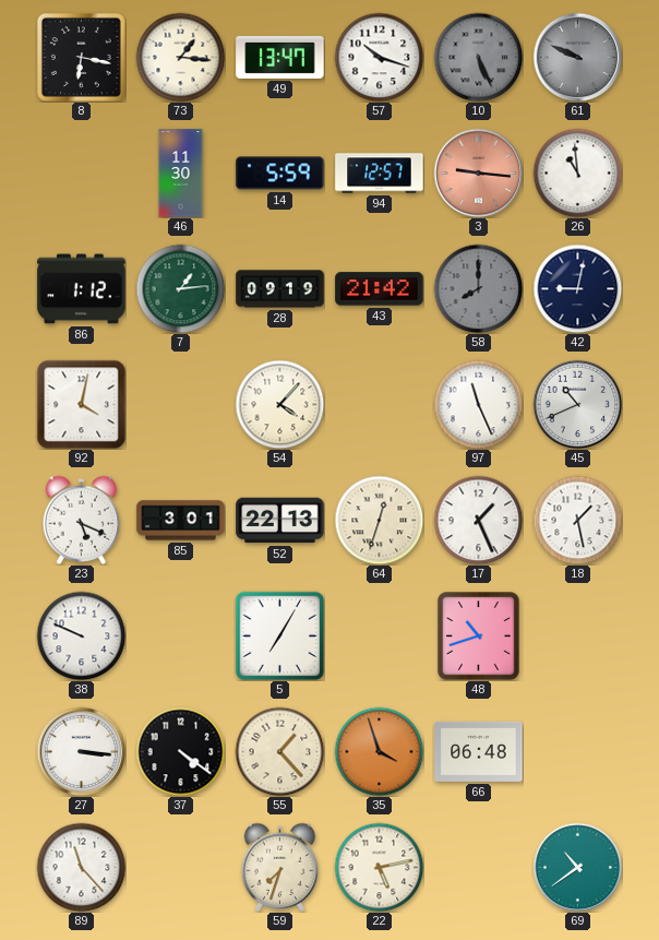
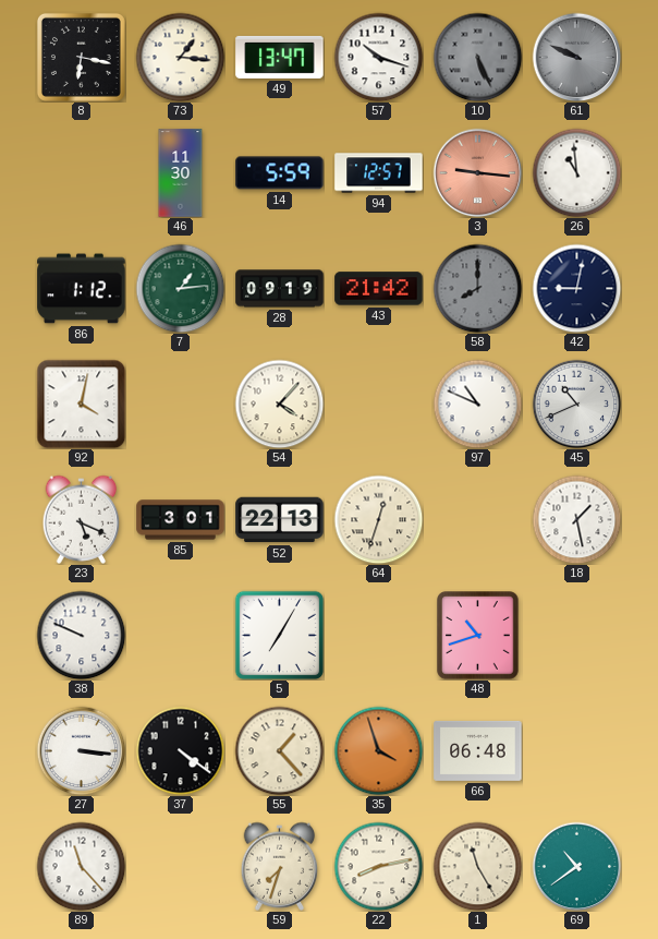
97: 11:26 -> 10:49 (477, 404)
17: 1:26 -> none (478, 520)
22: 5:13 -> 8:13 (378, 866)
1: none -> 11:25 (477, 866)
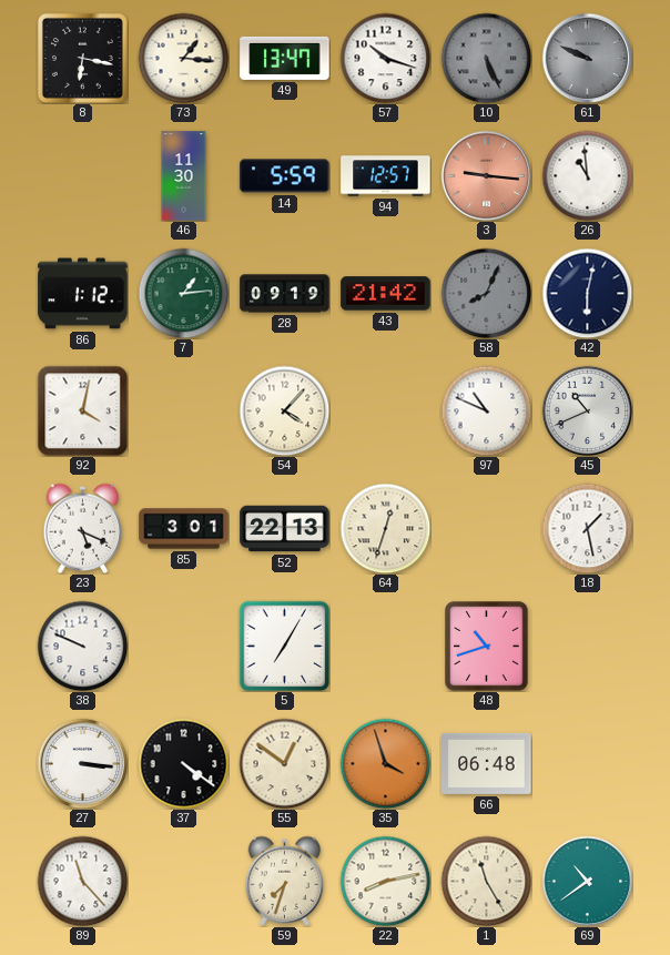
58: 8:00 -> 8:04 (486, 293)
42: 9:02 -> 6:02 (587, 293)
55: 1:23 -> 12:51 (284, 763)
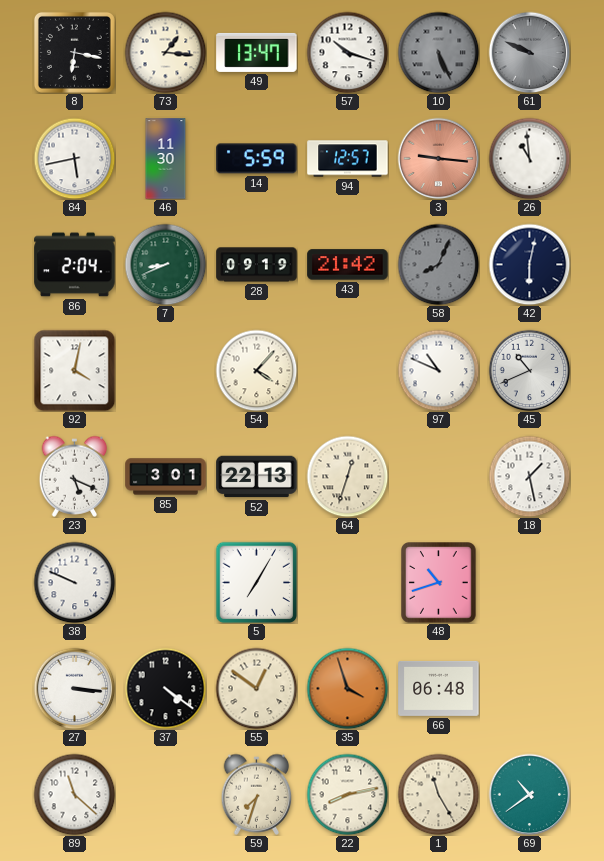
84: none -> 5:43 (74, 158)
86: 1:12 -> 2:04 (75, 265)
7: 1:14 -> 8:41 (165, 264)
89: 11:23 -> 11:22 (74, 794)
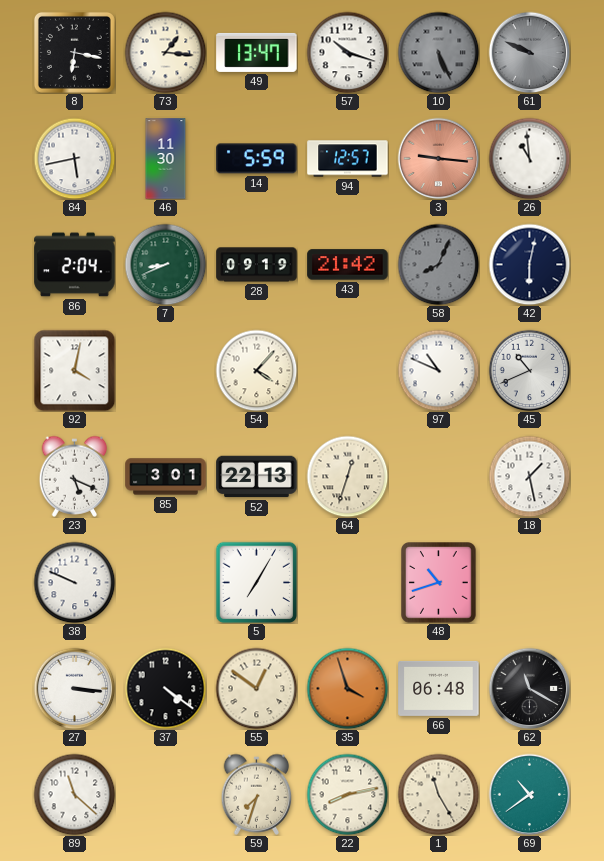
62: none -> 11:20 (529, 688)
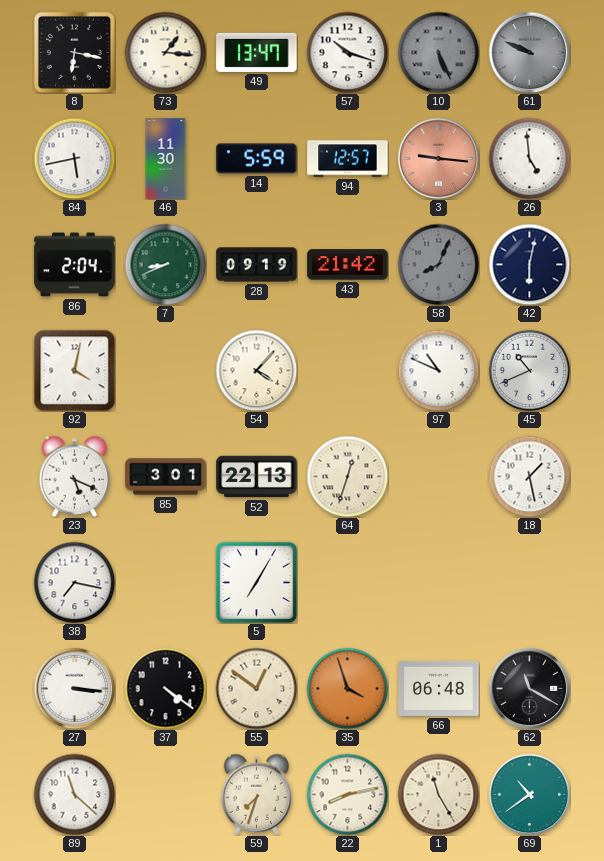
26: 10:59 -> 4:59 (529, 158)
38: 9:49 -> 7:17 (74, 582)
48: 10:42 -> none (439, 583)
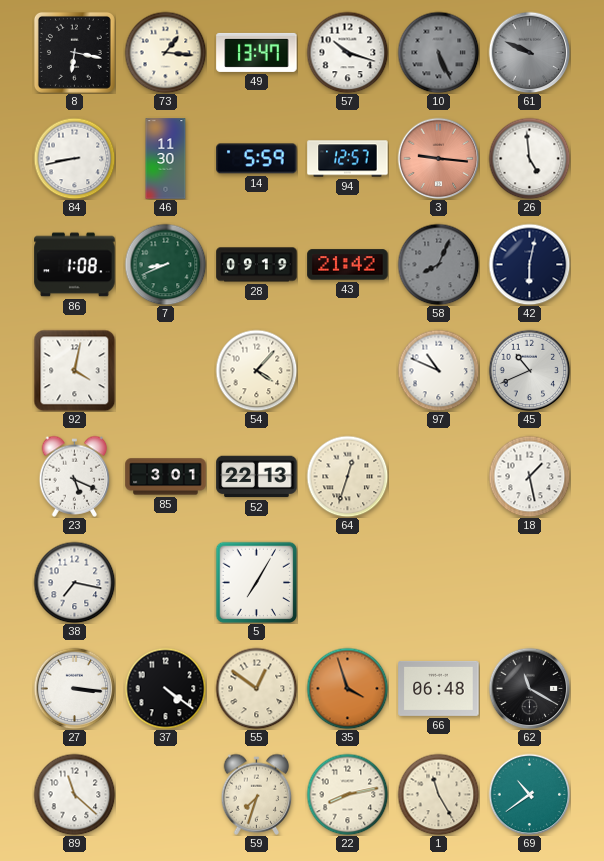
84: 5:43 -> 8:43 (74, 158)
86: 2:04 -> 1:08 (75, 265)
